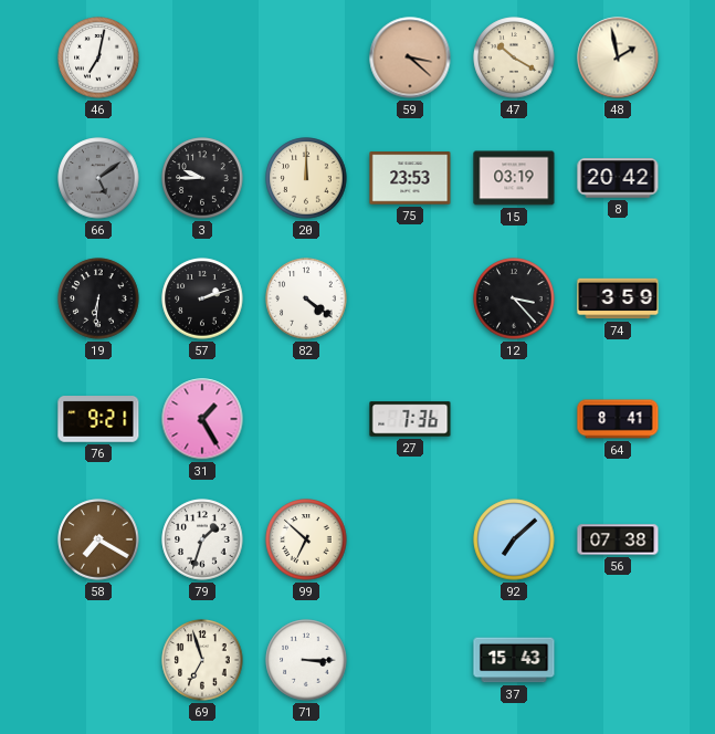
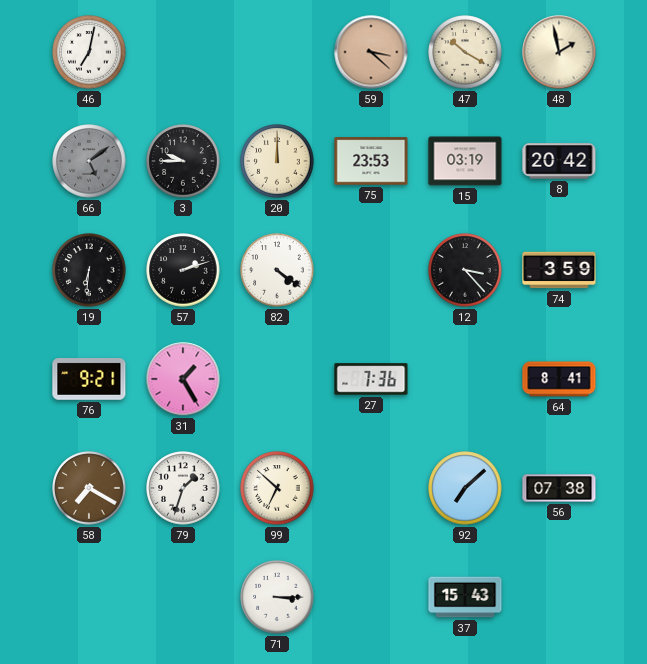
69: 6:57 -> none (202, 660)
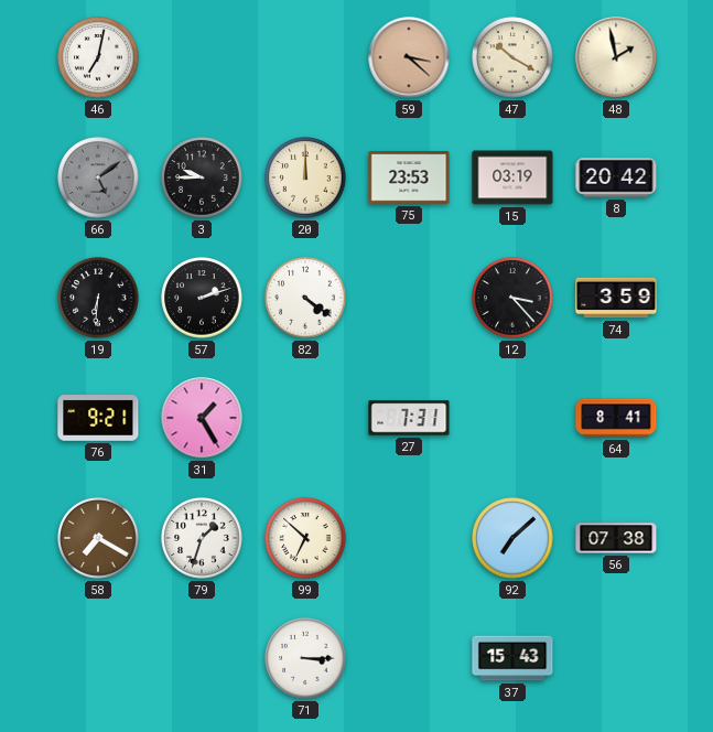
27: 7:36 -> 7:31 (409, 418)
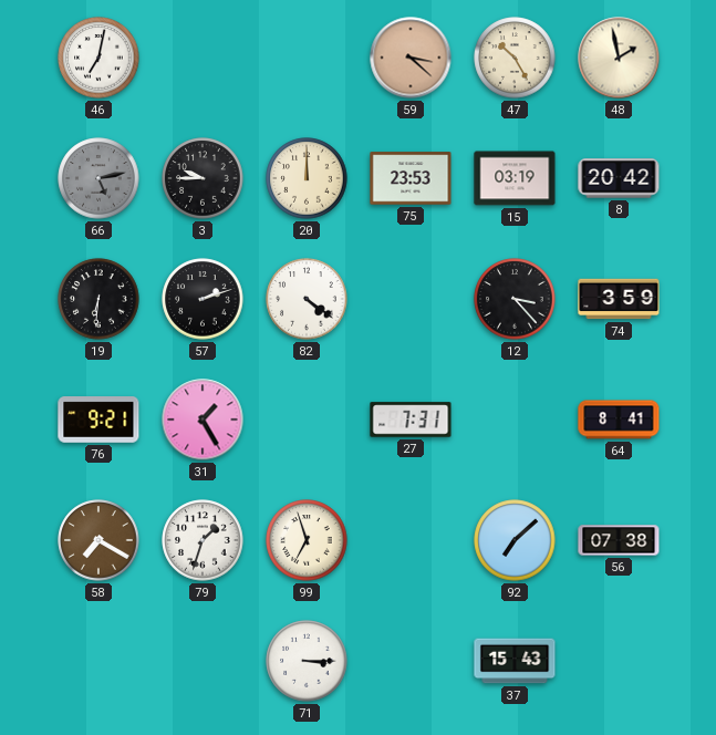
47: 10:20 -> 10:25 (515, 58)
66: 5:09 -> 5:13 (98, 178)
99: 6:52 -> 6:57 (307, 540)
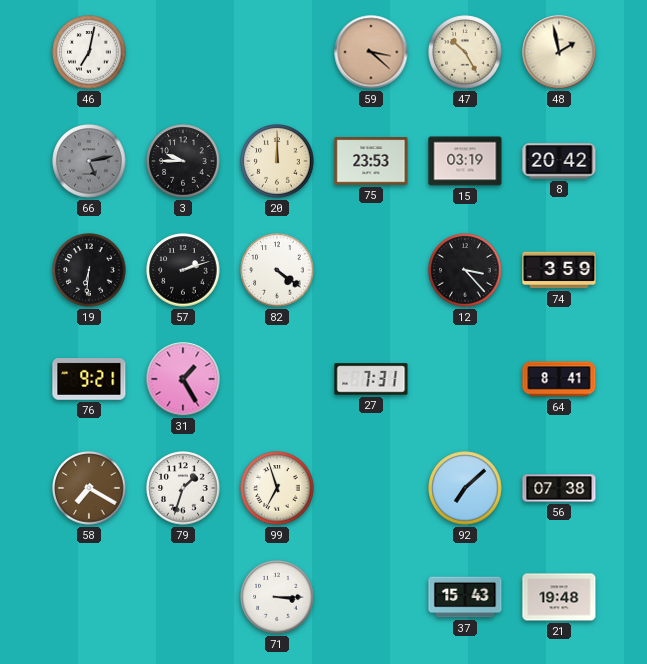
21: none -> 19:48 (559, 597)
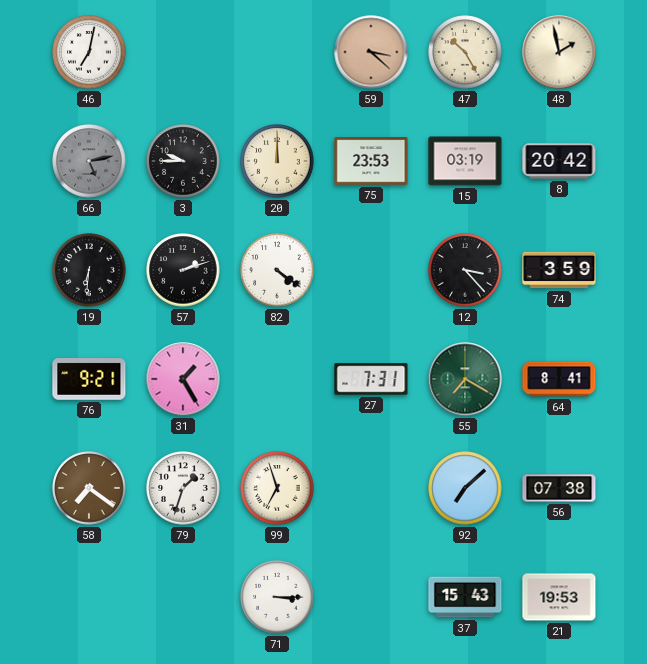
55: none -> 7:20 (465, 379)
58: 7:20 -> 7:21 (89, 488)
21: 19:48 -> 19:53 (559, 597)
